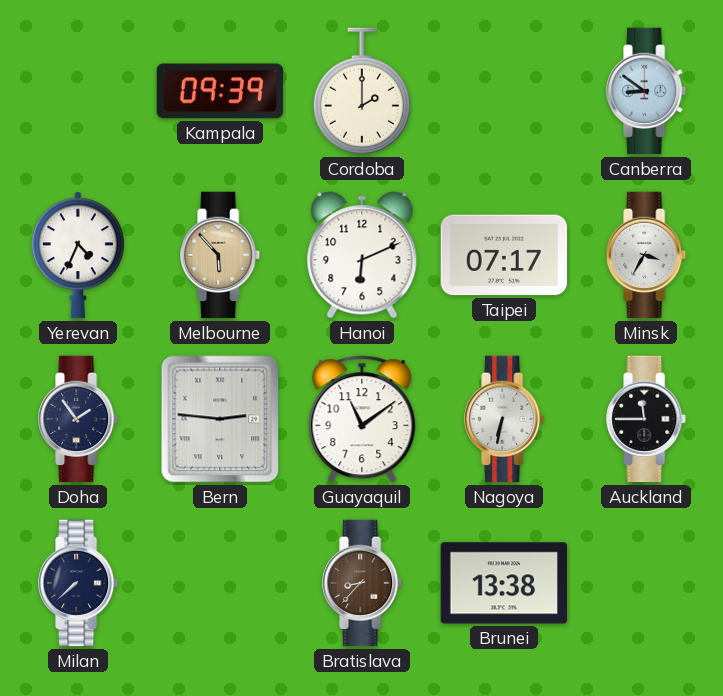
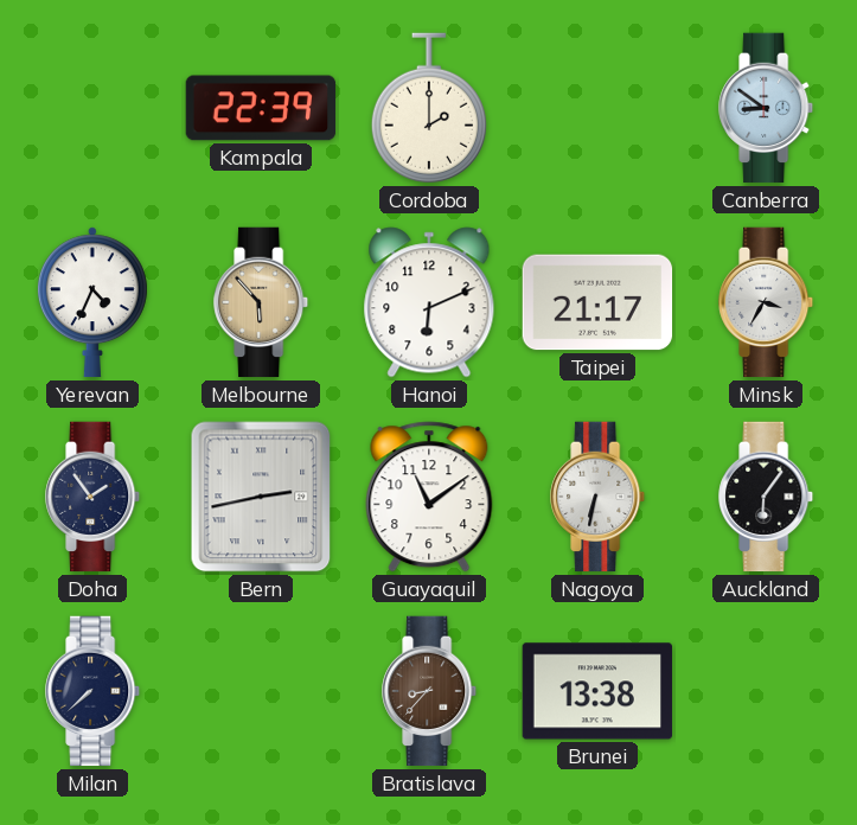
Kampala: 09:39 -> 22:39 (261, 108)
Taipei: 07:17 -> 21:17 (597, 302)
Bern: 2:46 -> 2:43 (261, 497)
Auckland: 11:45 -> 6:06 (767, 497)
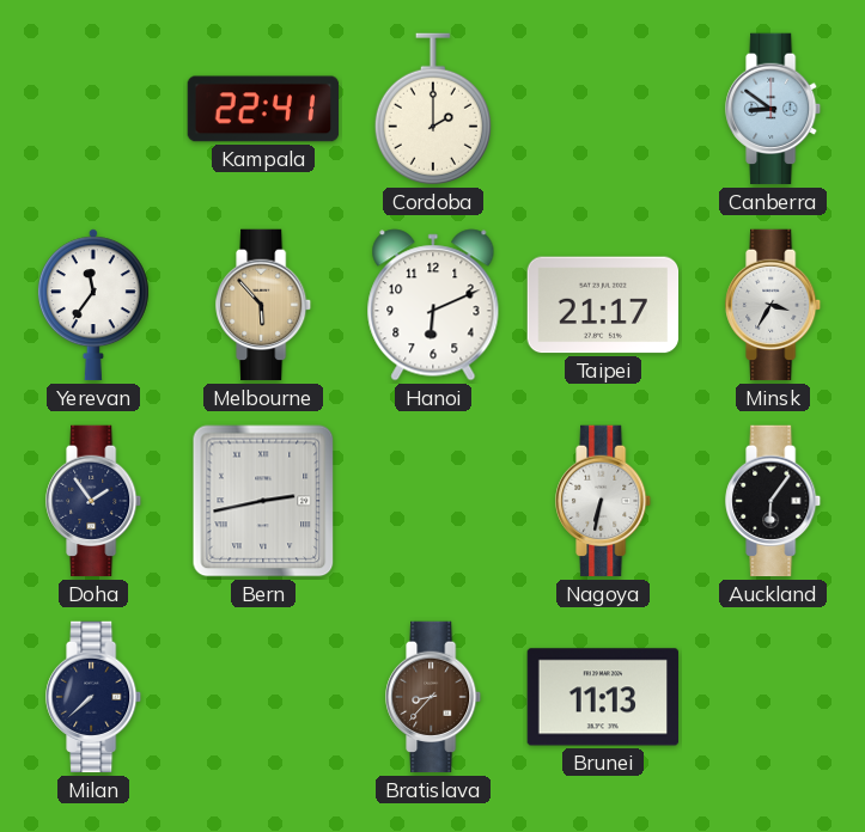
Kampala: 22:39 -> 22:41 (263, 109)
Yerevan: 4:34 -> 11:36 (93, 305)
Guayaquil: 11:09 -> none (429, 497)
Brunei: 13:38 -> 11:13 (603, 697)
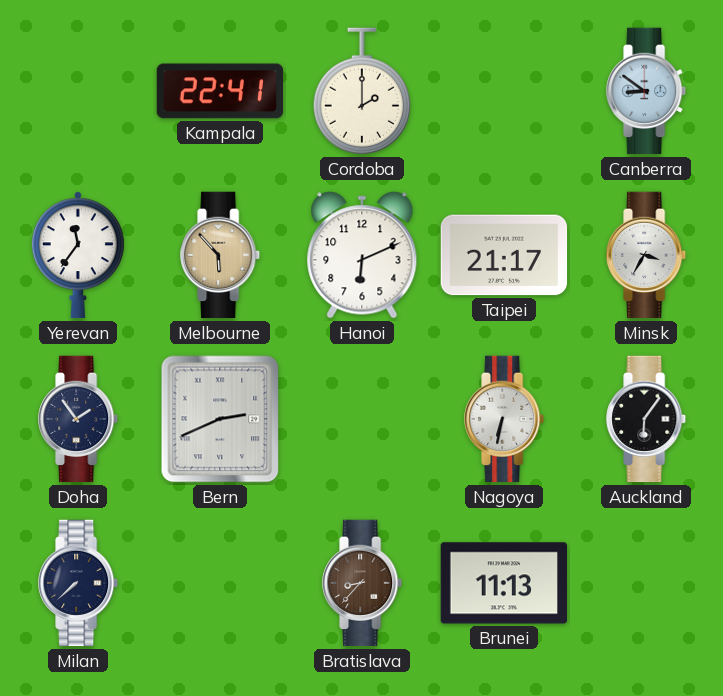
Bern: 2:43 -> 2:41 (220, 419)
